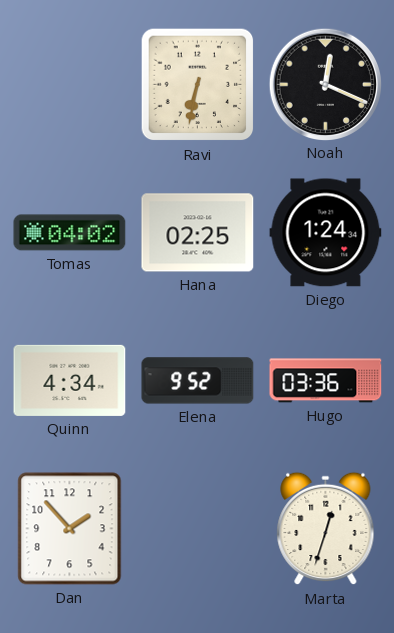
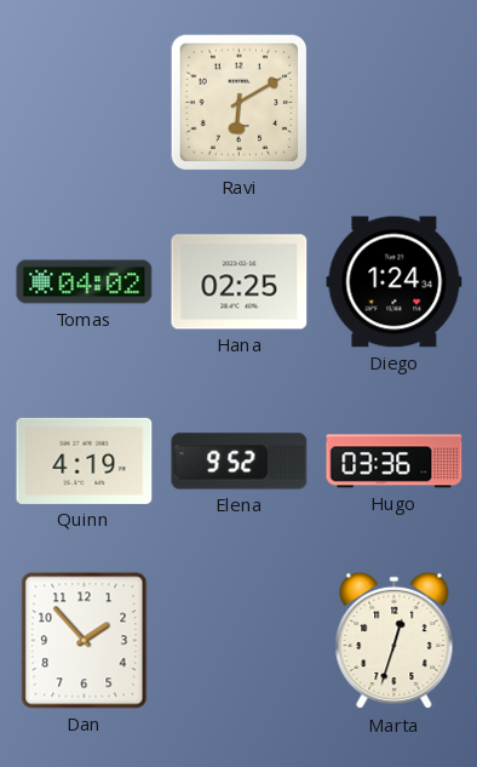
Ravi: 6:32 -> 6:10 (240, 103)
Noah: 12:19 -> none (325, 84)
Quinn: 4:34 -> 4:19 (85, 460)
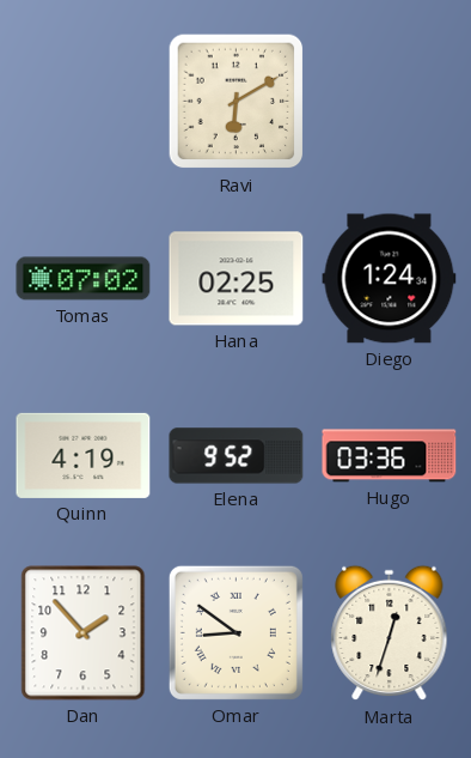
Tomas: 04:02 -> 07:02 (84, 279)
Omar: none -> 8:51 (235, 632)
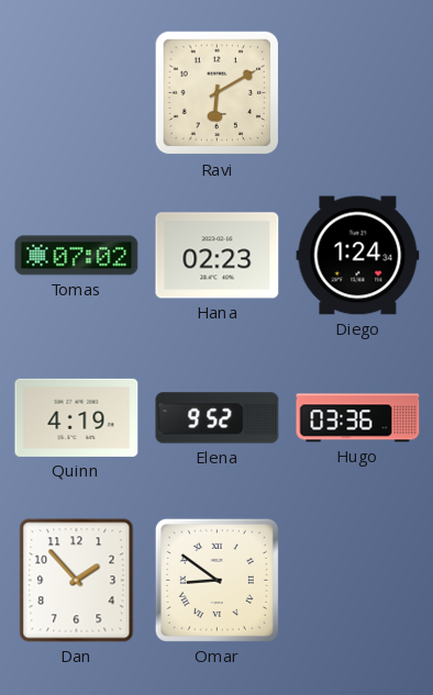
Hana: 02:25 -> 02:23 (218, 256)
Marta: 12:33 -> none (390, 633)
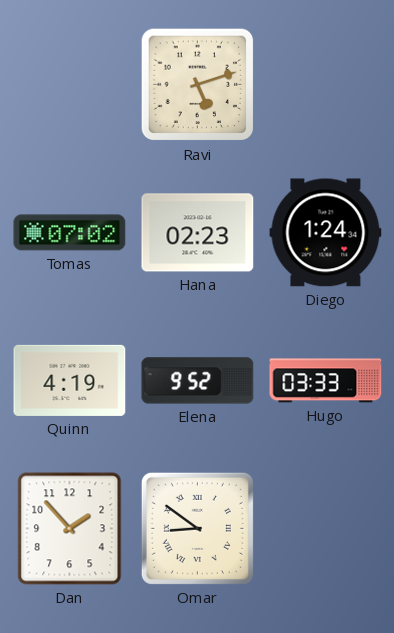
Ravi: 6:10 -> 5:12 (198, 85)
Hugo: 03:36 -> 03:33 (326, 381)
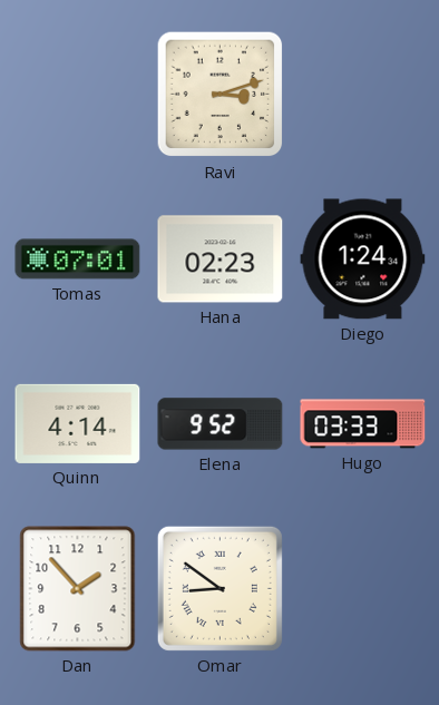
Ravi: 5:12 -> 3:12 (221, 95)
Tomas: 07:02 -> 07:01 (78, 260)
Quinn: 4:19 -> 4:14 (78, 423)
